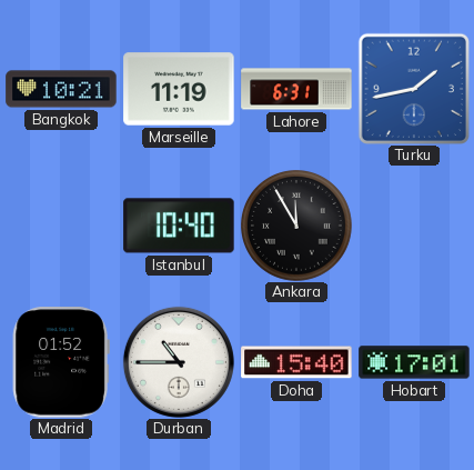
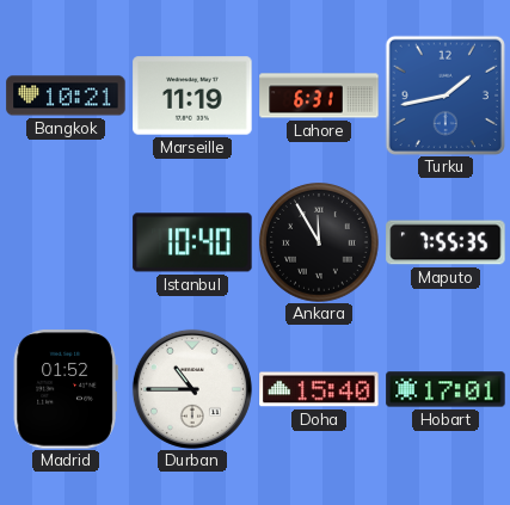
Maputo: none -> 7:55 (446, 242)
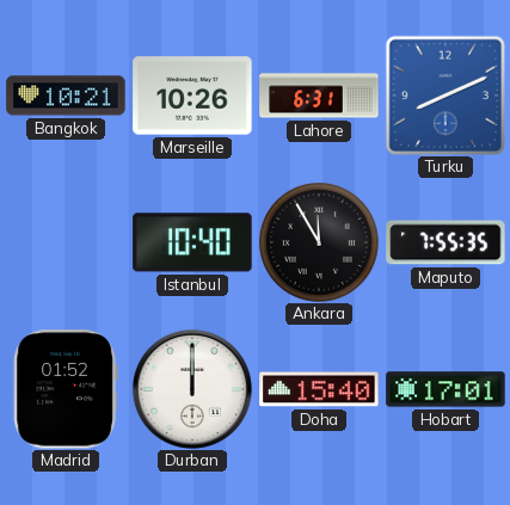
Marseille: 11:19 -> 10:26 (192, 96)
Turku: 1:43 -> 8:11 (446, 96)
Durban: 10:45 -> 12:00 (192, 389)
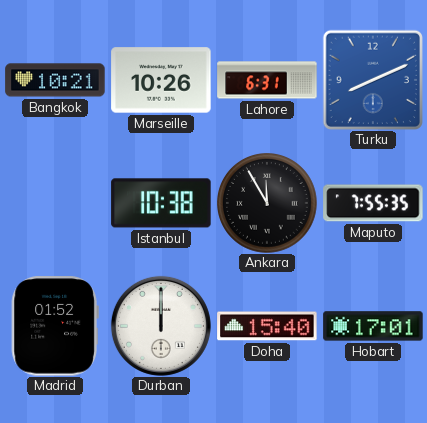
Istanbul: 10:40 -> 10:38 (161, 203)
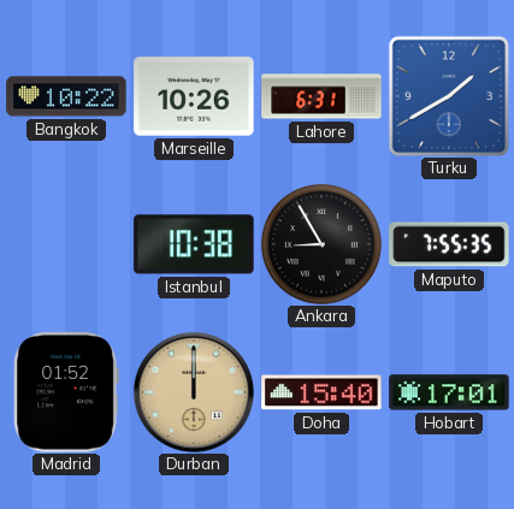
Bangkok: 10:21 -> 10:22 (66, 96)
Turku: 8:11 -> 1:40 (449, 96)
Ankara: 11:55 -> 8:55 (323, 245)
Durban dial: white -> champagne (194, 392)
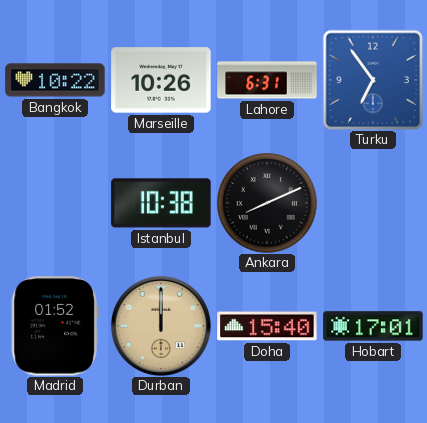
Turku: 1:40 -> 6:54 (373, 80)
Ankara: 8:55 -> 8:11 (268, 204)
Maputo: 7:55 -> none (449, 244)
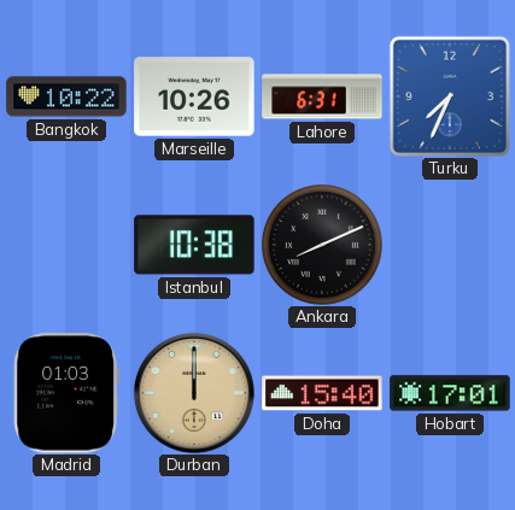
Turku: 6:54 -> 7:34 (450, 96)
Madrid: 01:52 -> 01:03 (66, 393)
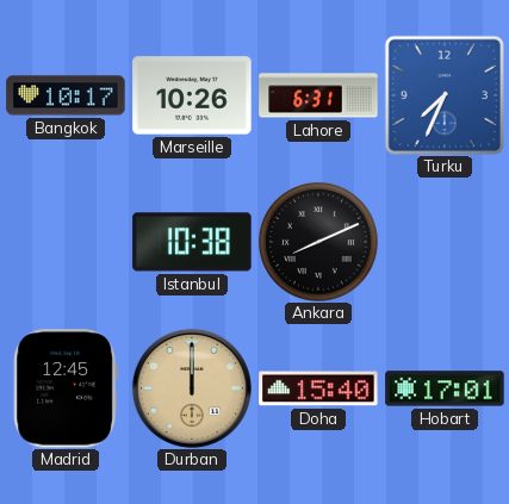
Bangkok: 10:22 -> 10:17 (66, 95)
Madrid: 01:03 -> 12:45 (66, 388)
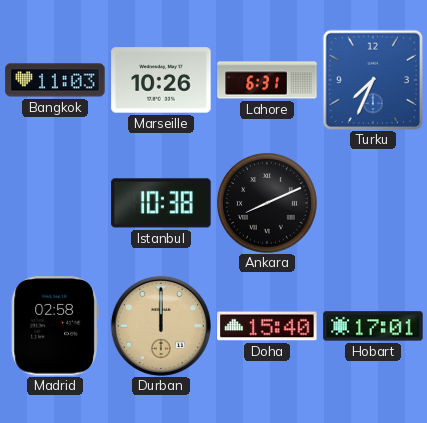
Bangkok: 10:17 -> 11:03 (55, 80)
Madrid: 12:45 -> 02:58 (55, 326)
